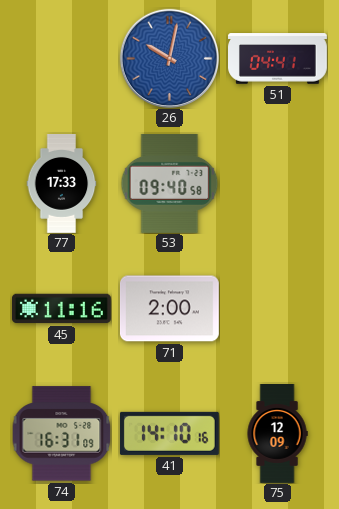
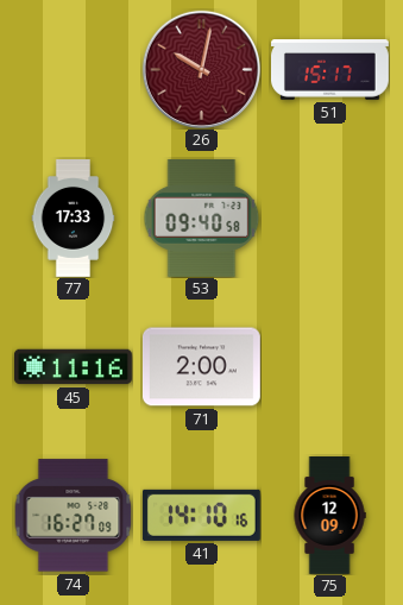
26 dial: blue -> burgundy (201, 69)
51: 04:41 -> 15:17 (330, 70)
74: 16:31 -> 16:27 (73, 516)
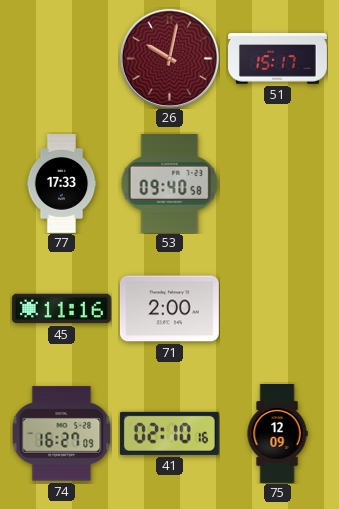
41: 14:10 -> 02:10 (169, 433)
